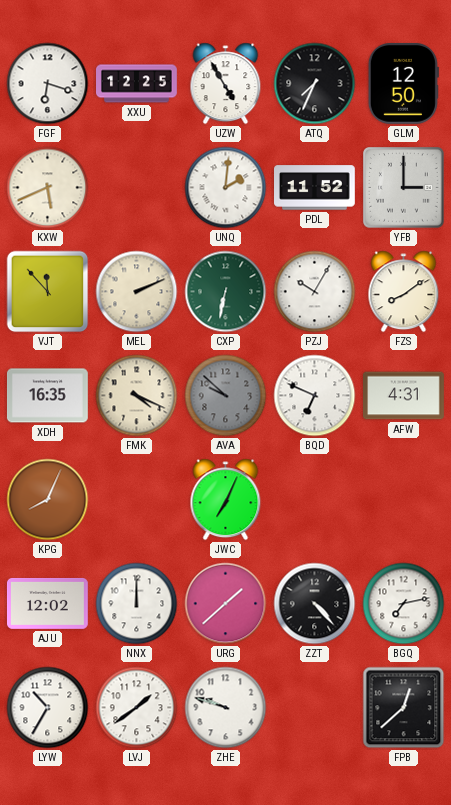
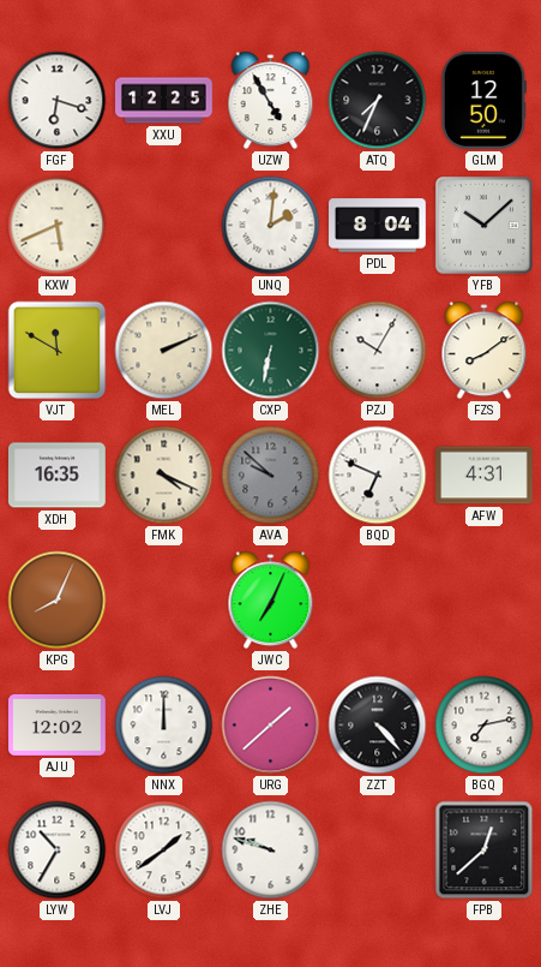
PDL: 11:52 -> 8:04 (378, 226)
YFB: 3:00 -> 10:08 (485, 226)
VJT: 11:53 -> 11:50 (58, 351)
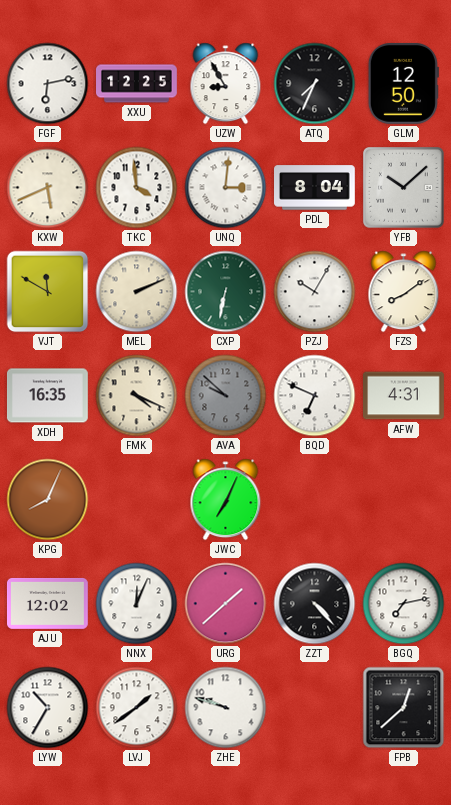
FGF: 6:18 -> 6:13 (48, 84)
UZW: 4:55 -> 8:55 (226, 84)
TKC: none -> 3:59 (137, 188)
UNQ: 2:01 -> 3:01 (226, 188)
NNX: 12:00 -> 12:04 (137, 604)
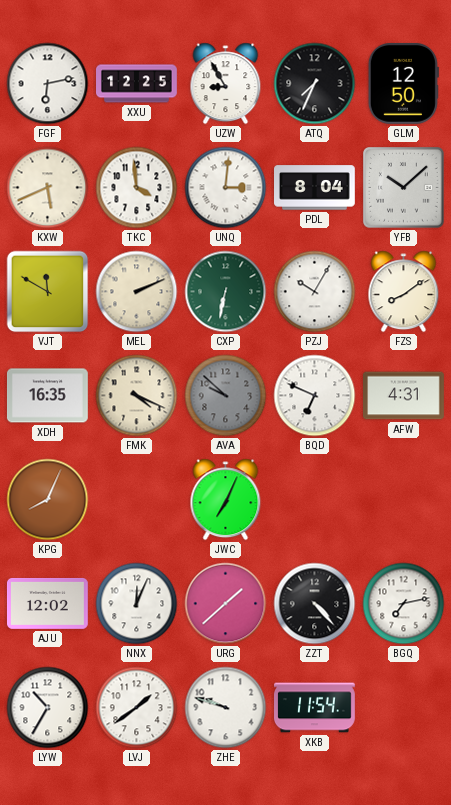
XKB: none -> 11:54 (315, 708)
FPB: 12:38 -> none (404, 708)
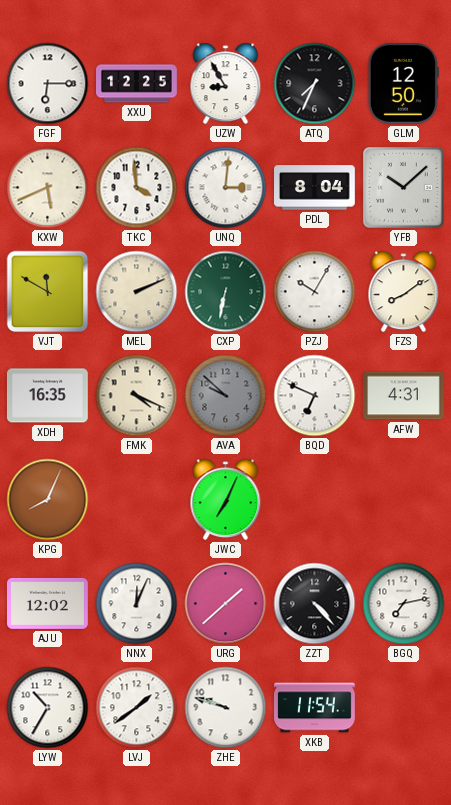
FGF: 6:13 -> 6:15 (48, 84)
